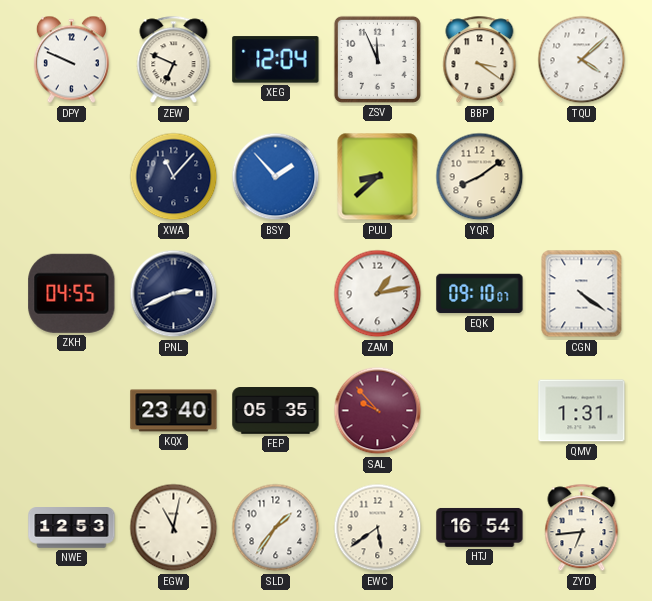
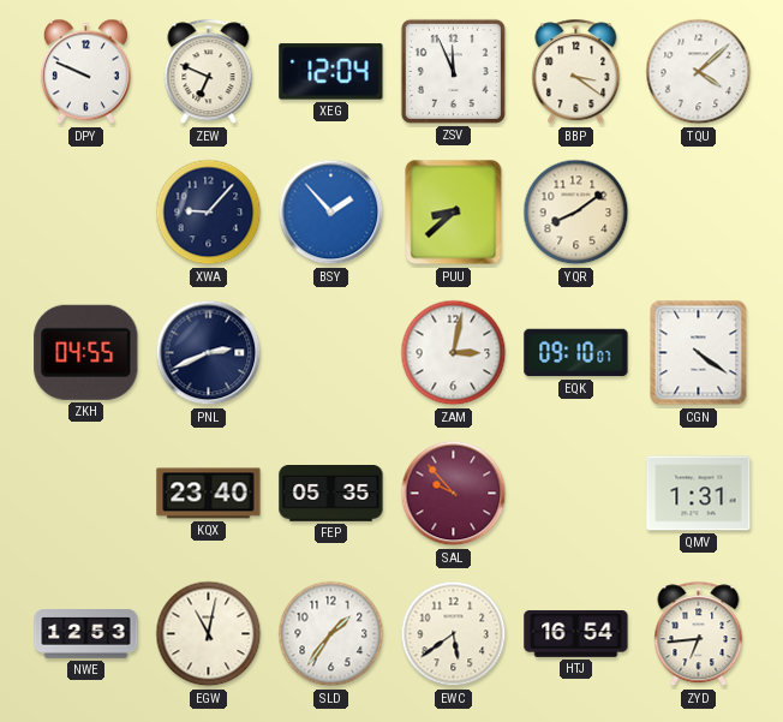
XWA: 11:07 -> 9:07 (209, 213)
ZAM: 1:13 -> 3:02 (454, 353)
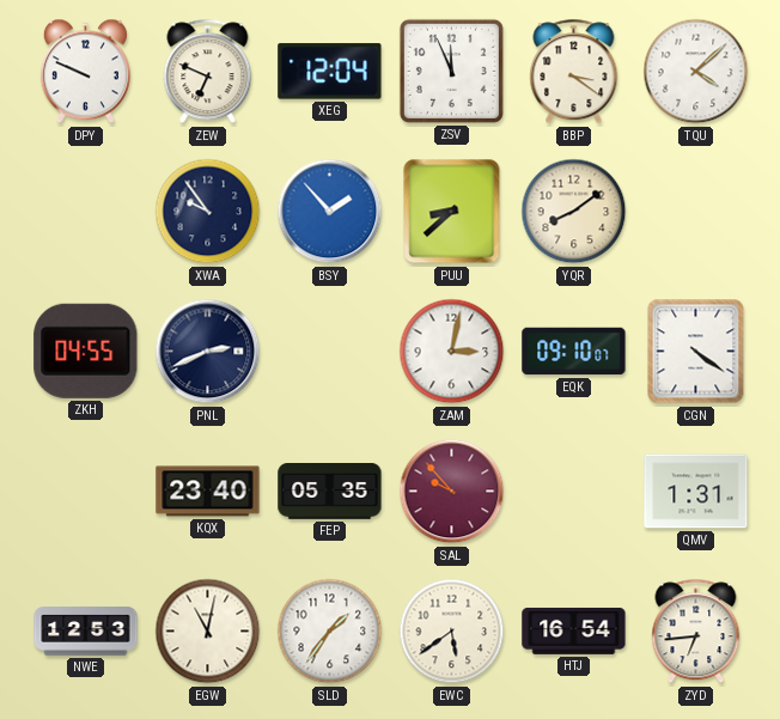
XWA: 9:07 -> 9:54 (208, 212)
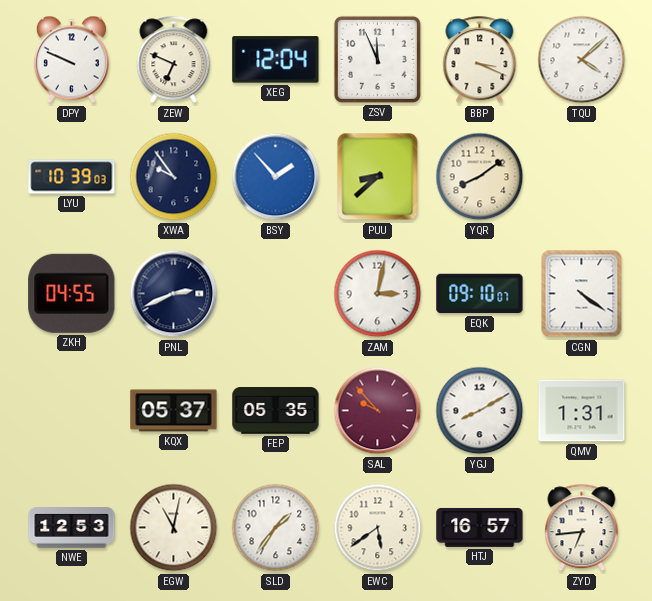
BBP: 3:21 -> 3:19 (480, 60)
LYU: none -> 10:39 (72, 177)
KQX: 23:40 -> 05:37 (174, 411)
YGJ: none -> 8:10 (480, 411)
HTJ: 16:54 -> 16:57 (480, 527)
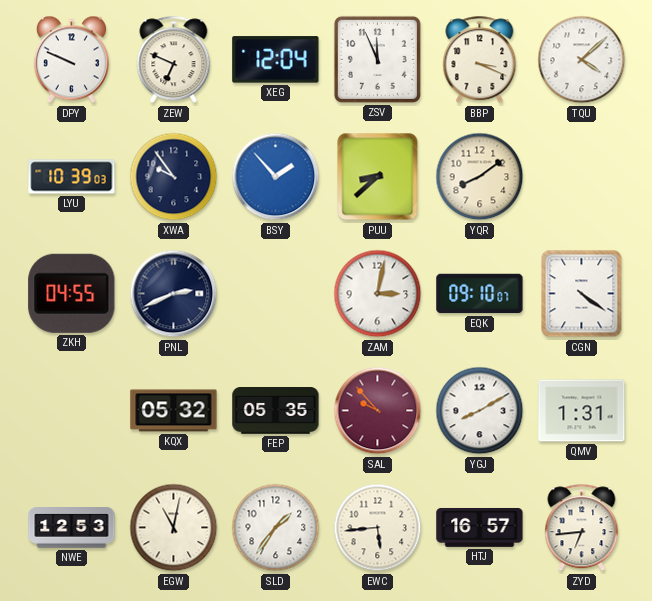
KQX: 05:37 -> 05:32 (174, 411)
EWC: 5:39 -> 5:44 (378, 528)
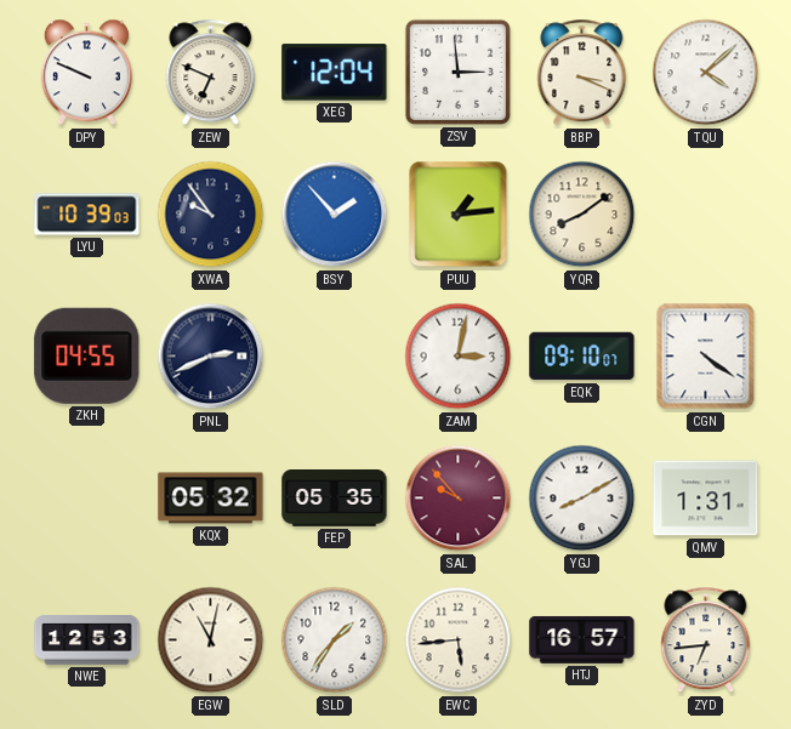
ZSV: 11:56 -> 2:59 (457, 72)
PUU: 8:38 -> 1:14 (459, 215)
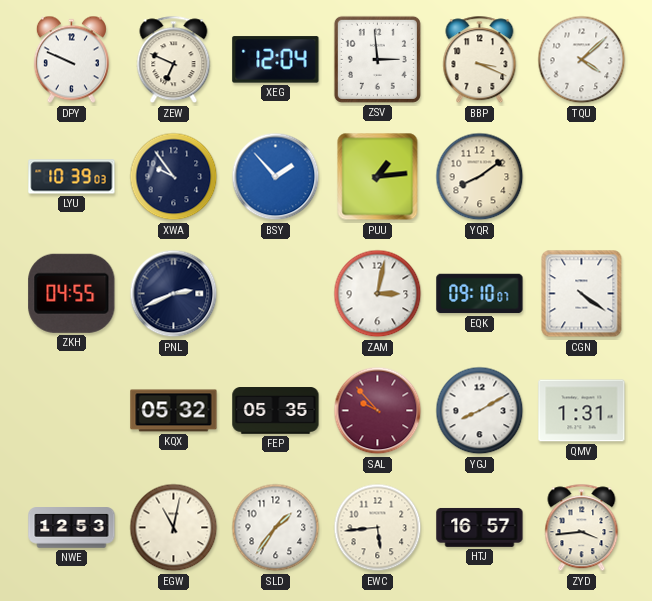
ZYD: 6:44 -> 3:44 (582, 528)
